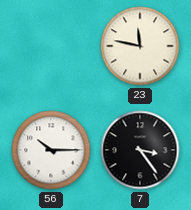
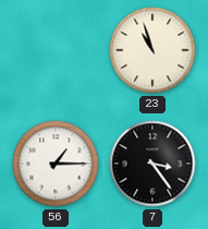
23: 11:47 -> 10:57 (152, 50)
56: 10:15 -> 1:15 (56, 164)
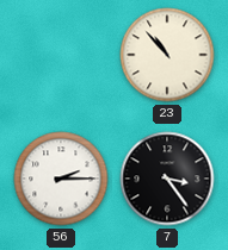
23: 10:57 -> 10:53 (167, 55)
56: 1:15 -> 2:15 (61, 179)
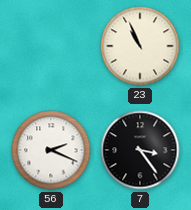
23: 10:53 -> 10:56 (140, 46)
56: 2:15 -> 2:19 (51, 150)
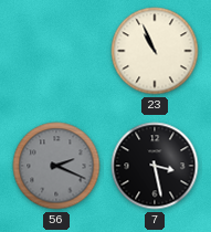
56 dial: white -> grey (56, 166)
7: 3:24 -> 3:28 (155, 166)
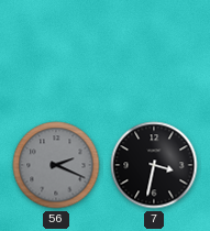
23: 10:56 -> none (155, 51)
7: 3:28 -> 3:32 (154, 165)
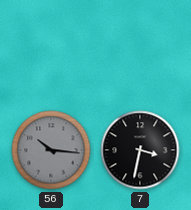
56: 2:19 -> 10:16 (51, 150)
